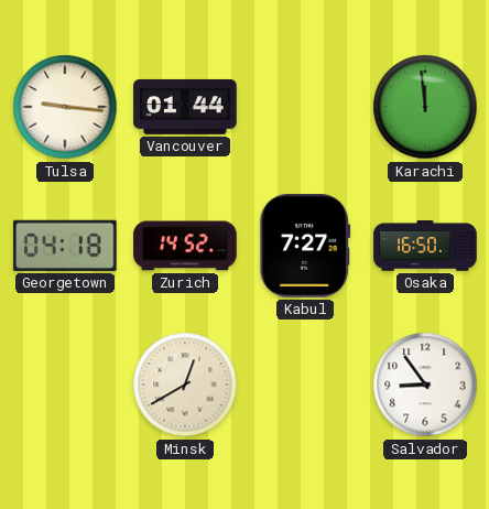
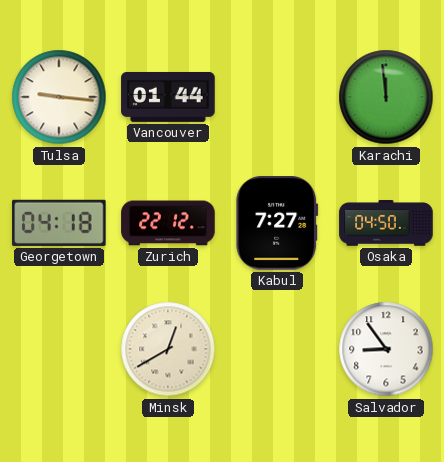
Zurich: 14:52 -> 22:12 (168, 223)
Osaka: 16:50 -> 04:50 (386, 223)
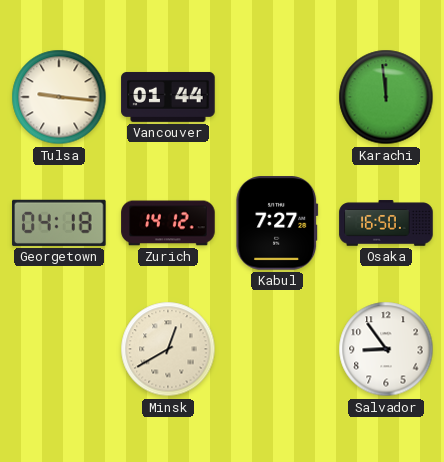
Zurich: 22:12 -> 14:12 (168, 223)
Osaka: 04:50 -> 16:50 (386, 223)
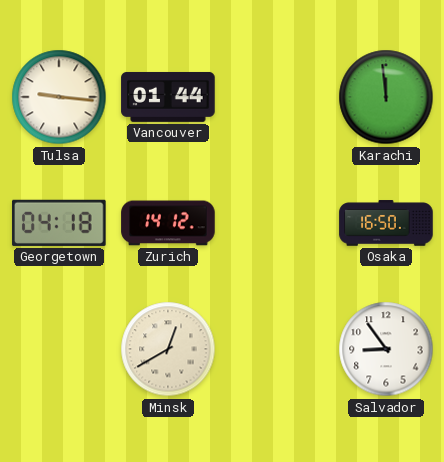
Kabul: 7:27 -> none (277, 223)
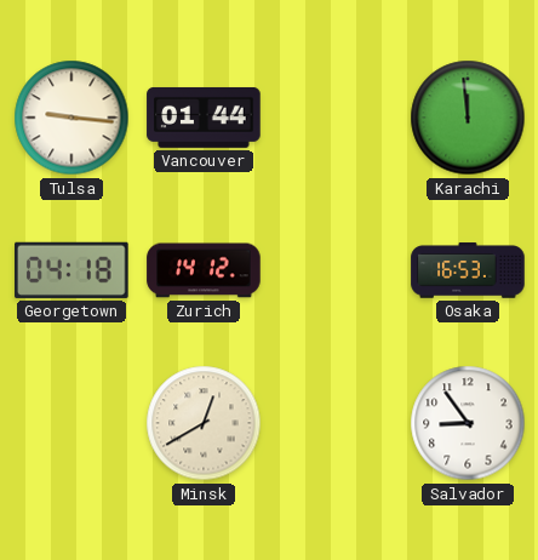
Osaka: 16:50 -> 16:53 (468, 270)
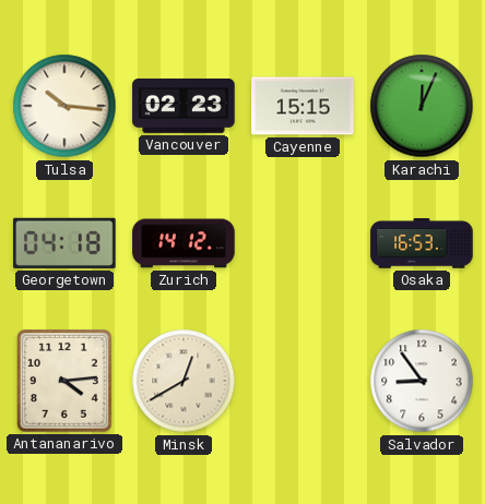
Tulsa: 9:16 -> 10:16 (64, 106)
Vancouver: 01:44 -> 02:23 (184, 106)
Cayenne: none -> 15:15 (303, 106)
Karachi: 11:59 -> 12:04 (422, 106)
Antananarivo: none -> 4:14 (64, 381)
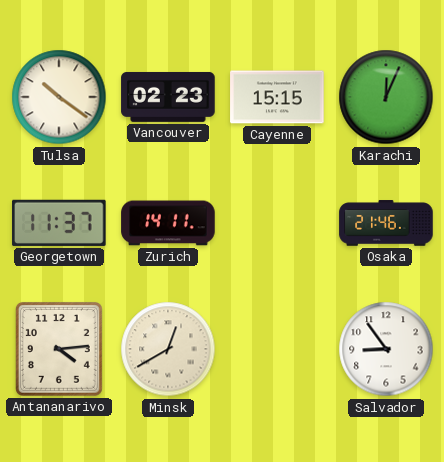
Tulsa: 10:16 -> 10:21 (59, 97)
Georgetown: 04:18 -> 11:37 (59, 223)
Zurich: 14:12 -> 14:11 (168, 223)
Osaka: 16:53 -> 21:46 (386, 223)
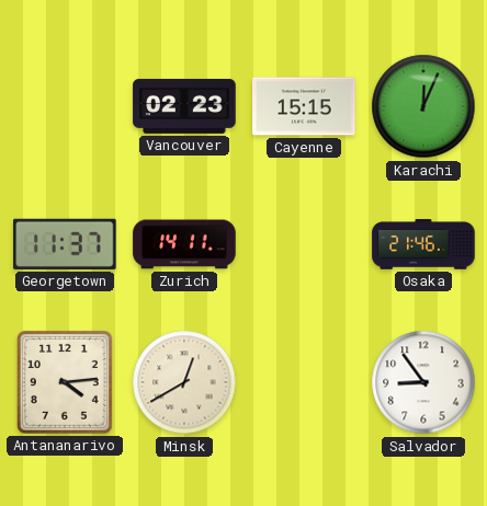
Tulsa: 10:21 -> none (59, 97)
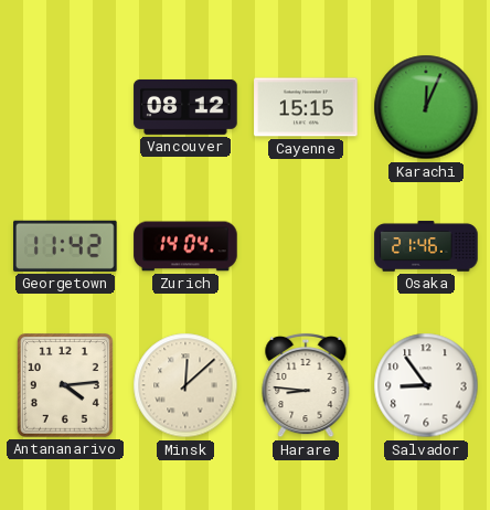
Vancouver: 02:23 -> 08:12 (185, 107)
Georgetown: 11:37 -> 11:42 (65, 246)
Zurich: 14:11 -> 14:04 (185, 246)
Minsk: 12:40 -> 12:08 (185, 385)
Harare: none -> 8:46 (306, 385)
